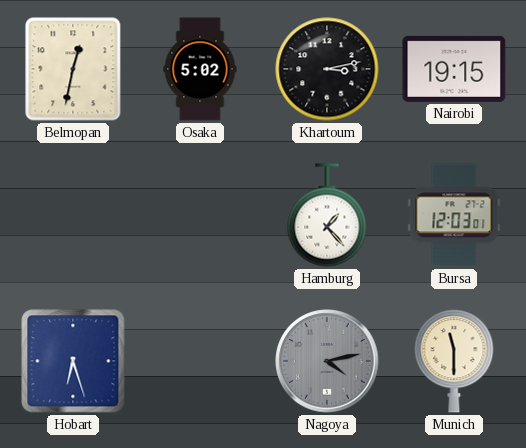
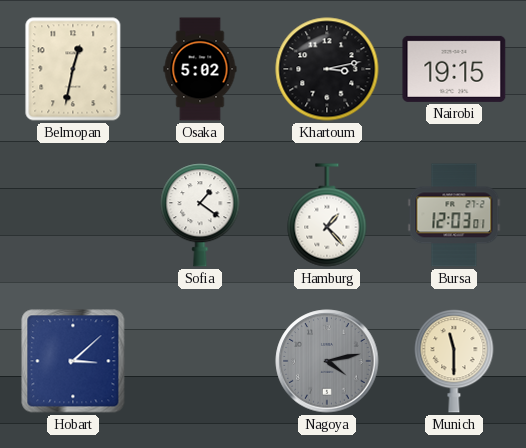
Sofia: none -> 1:21 (200, 215)
Hobart: 6:27 -> 3:08 (73, 361)
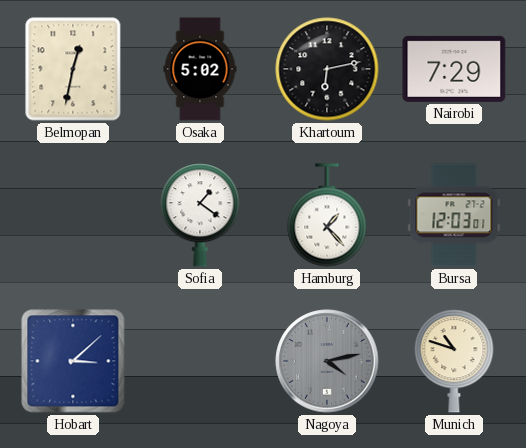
Khartoum: 3:13 -> 6:13 (327, 69)
Nairobi: 19:15 -> 7:29 (454, 69)
Munich: 11:30 -> 10:48 (454, 361)
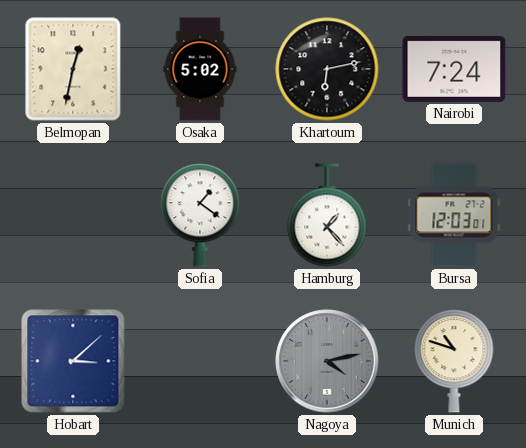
Nairobi: 7:29 -> 7:24 (454, 69)
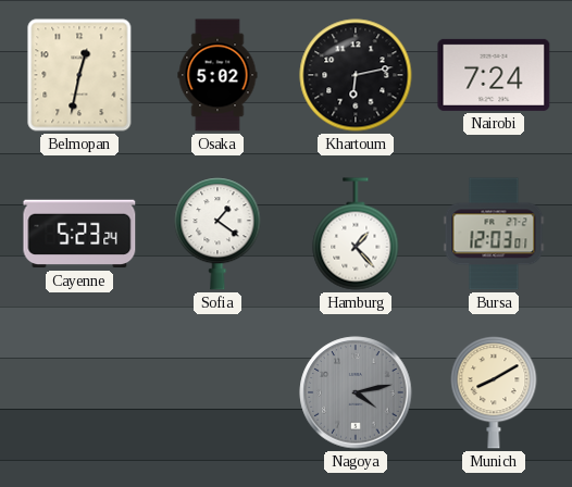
Cayenne: none -> 5:23 (79, 234)
Hobart: 3:08 -> none (73, 361)
Munich: 10:48 -> 8:10 (494, 392)
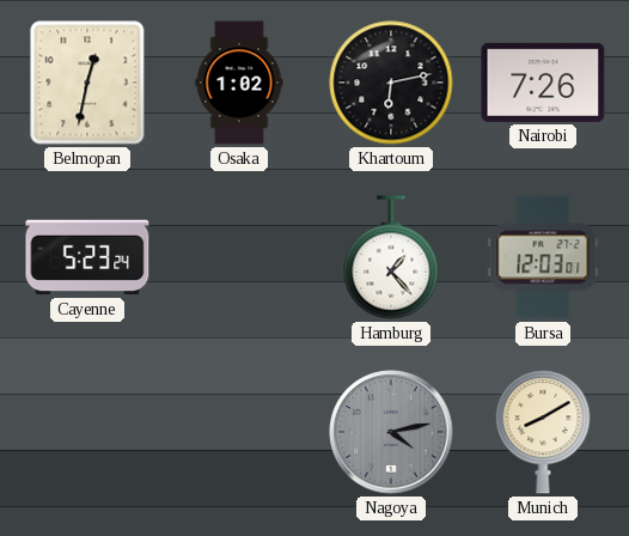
Osaka: 5:02 -> 1:02 (239, 83)
Nairobi: 7:24 -> 7:26 (543, 83)
Sofia: 1:21 -> none (217, 234)
